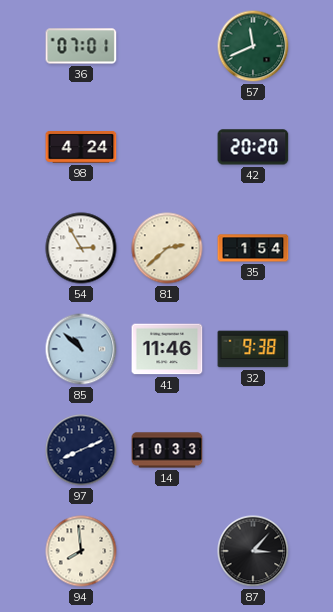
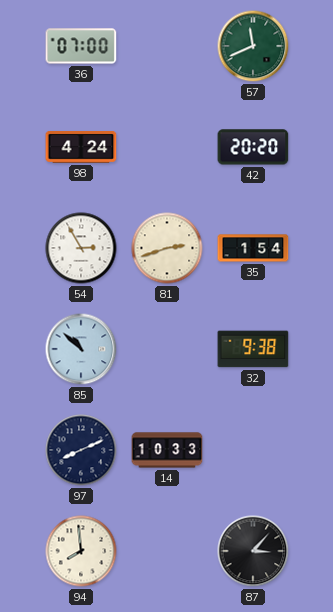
36: 07:01 -> 07:00 (81, 46)
81: 2:38 -> 2:42 (167, 248)
41: 11:46 -> none (167, 349)
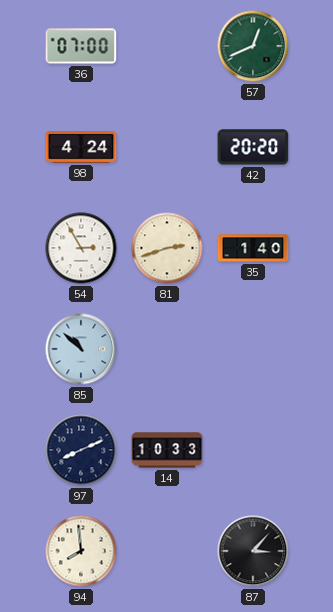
57: 11:41 -> 12:41 (253, 46)
35: 1:54 -> 1:40 (253, 248)
32: 9:38 -> none (253, 349)
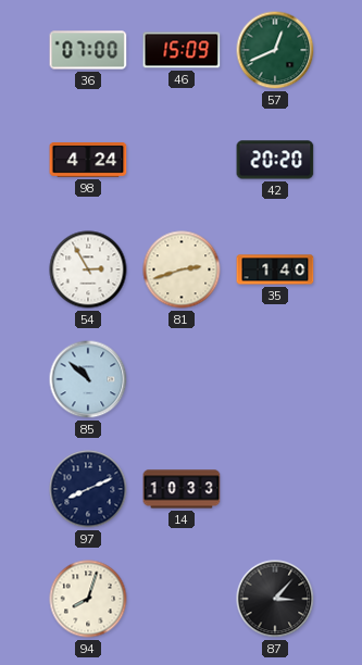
46: none -> 15:09 (182, 50)
94: 7:59 -> 8:03 (88, 599)
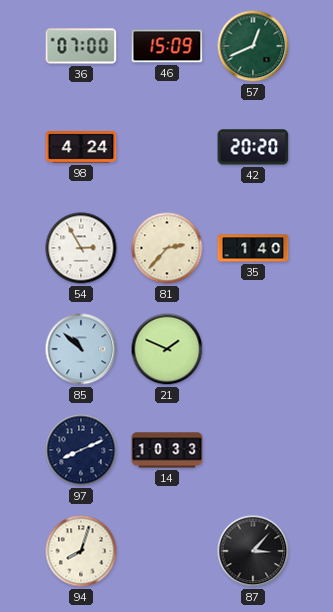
81: 2:42 -> 2:37 (167, 248)
21: none -> 1:49 (167, 349)
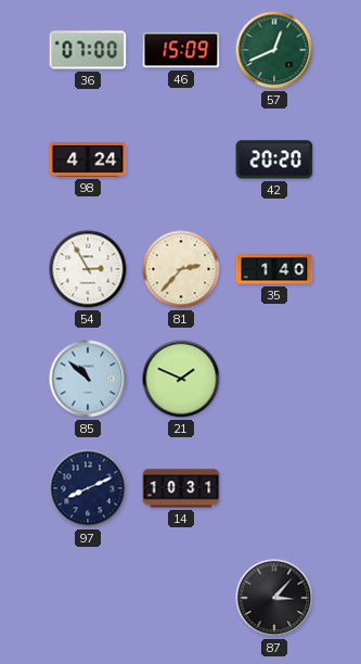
14: 10:33 -> 10:31 (181, 488)
94: 8:03 -> none (81, 551)
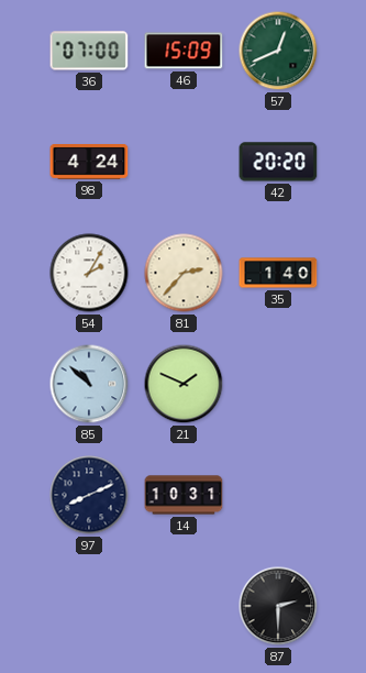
54: 2:55 -> 2:05 (89, 273)
87: 3:07 -> 2:30 (278, 606)
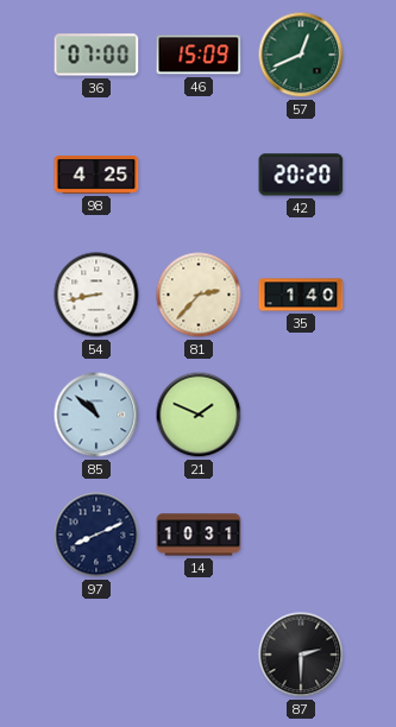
98: 4:24 -> 4:25 (96, 176)
54: 2:05 -> 8:43 (96, 295)
